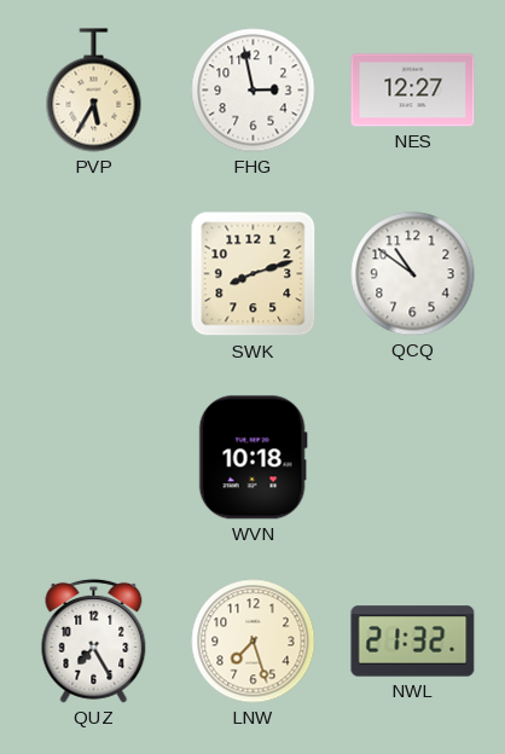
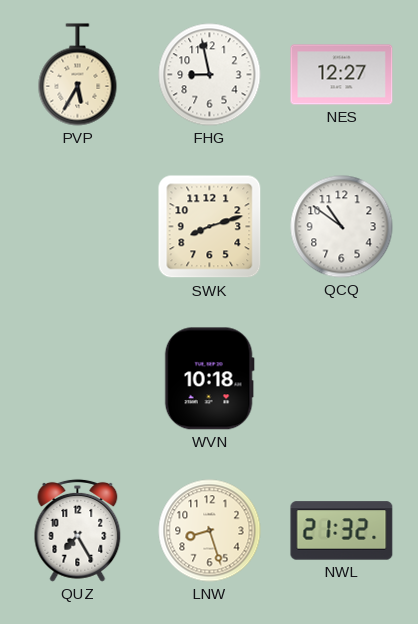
FHG: 2:58 -> 8:58 (210, 75)
LNW: 7:27 -> 8:27 (210, 531)
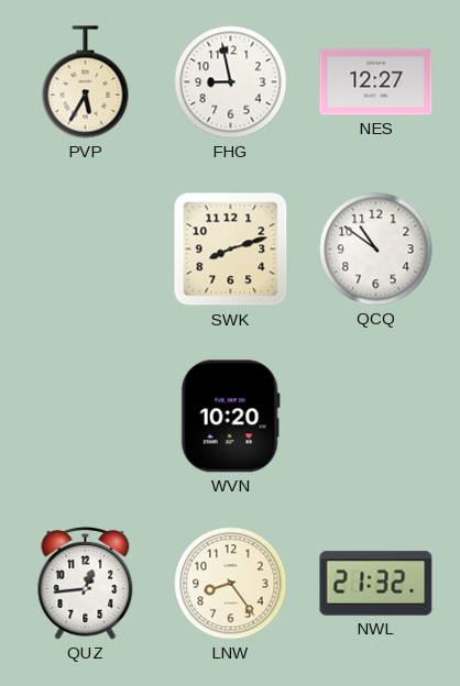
WVN: 10:18 -> 10:20 (230, 417)
QUZ: 7:25 -> 12:44 (86, 583)
LNW: 8:27 -> 8:24 (231, 584)
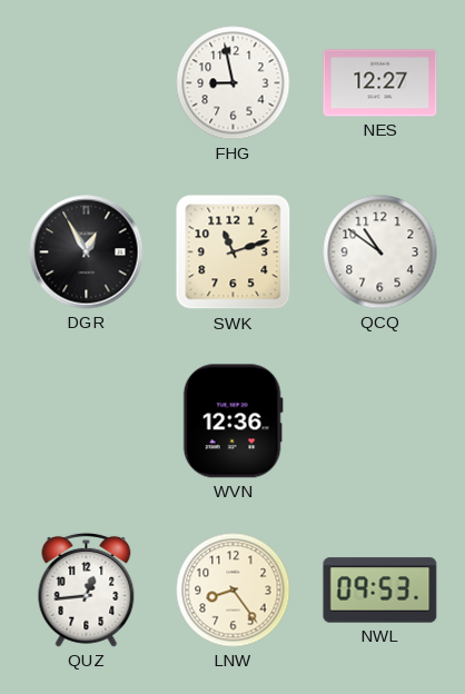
PVP: 5:35 -> none (86, 82)
DGR: none -> 12:55 (87, 252)
SWK: 8:12 -> 11:12 (234, 252)
WVN: 10:20 -> 12:36 (233, 422)
NWL: 21:32 -> 09:53 (380, 591)
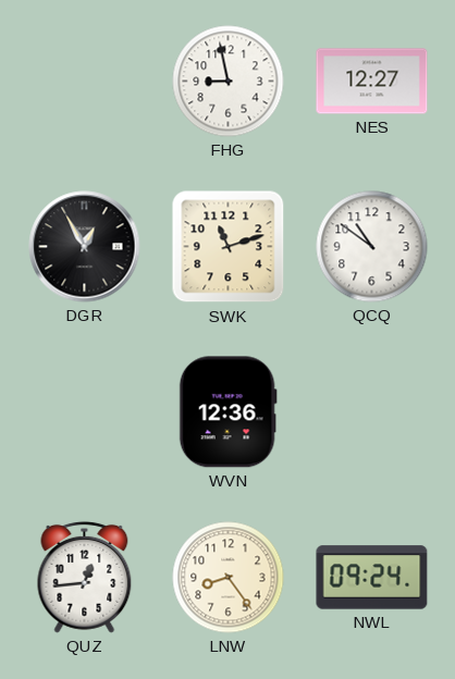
NWL: 09:53 -> 09:24 (372, 578)
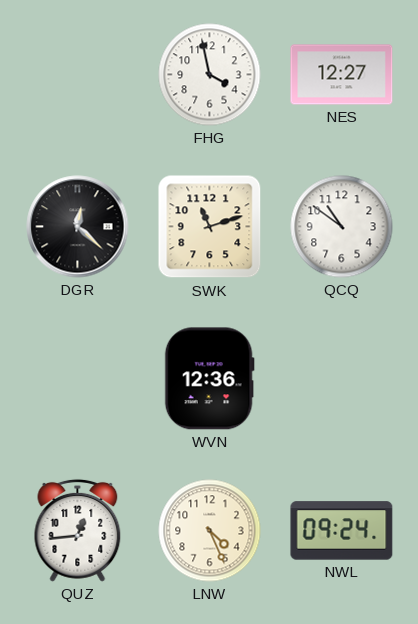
FHG: 8:58 -> 3:58 (210, 75)
DGR: 12:55 -> 12:22 (78, 227)
LNW: 8:24 -> 4:26 (210, 531)
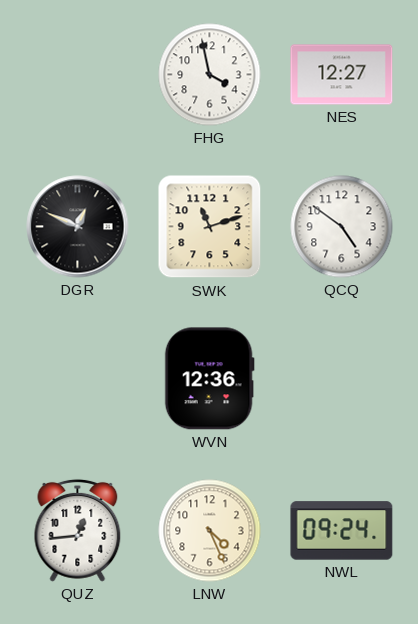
DGR: 12:22 -> 12:49 (78, 227)
QCQ: 10:51 -> 4:51 (342, 227)
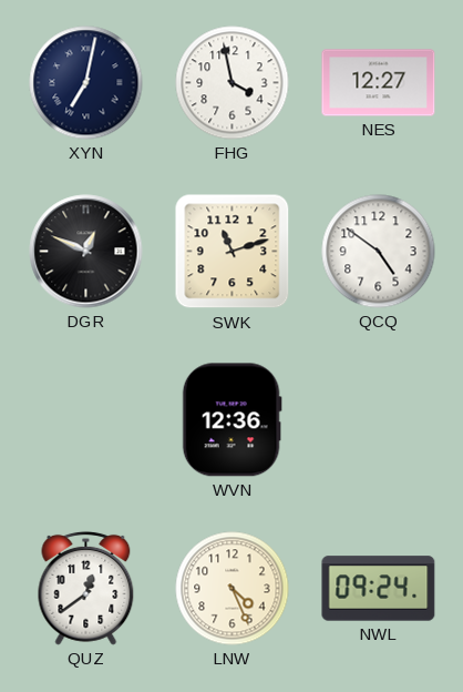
XYN: none -> 7:02 (86, 83)
QUZ: 12:44 -> 12:39 (86, 588)
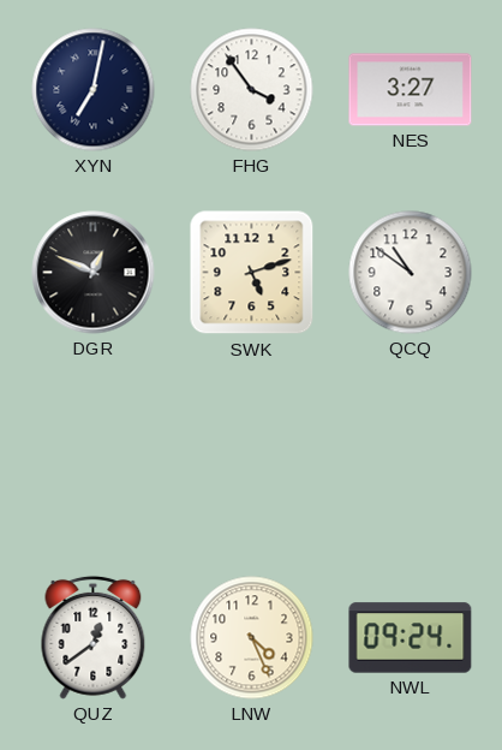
FHG: 3:58 -> 3:54 (252, 90)
NES: 12:27 -> 3:27 (411, 90)
SWK: 11:12 -> 5:12 (252, 273)
QCQ: 4:51 -> 10:51 (411, 273)
WVN: 12:36 -> none (231, 420)
